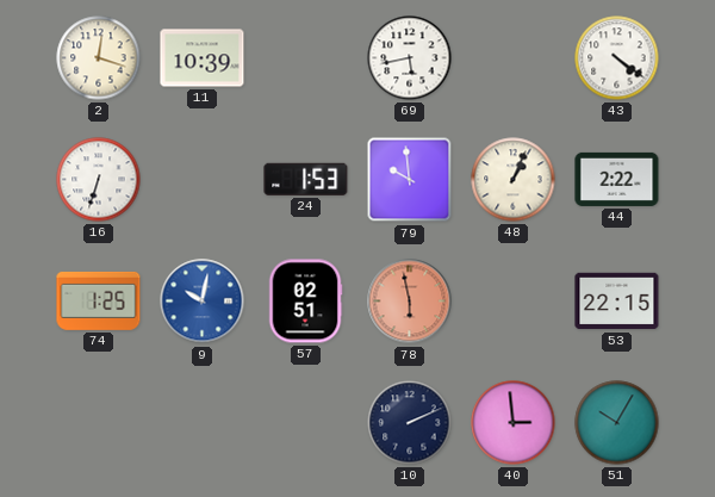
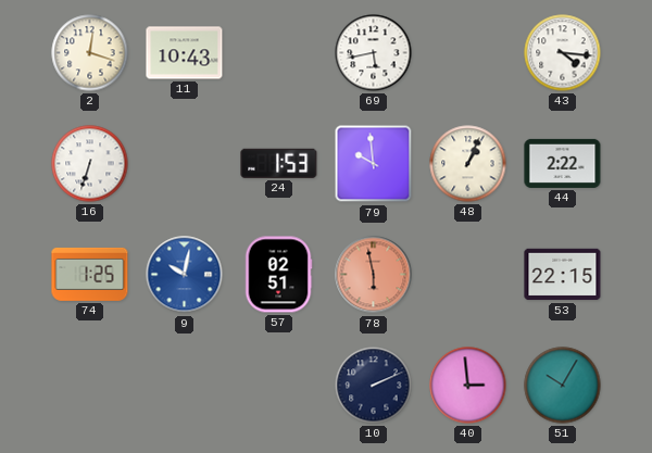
11: 10:39 -> 10:43 (185, 53)
43: 4:21 -> 4:16 (563, 53)
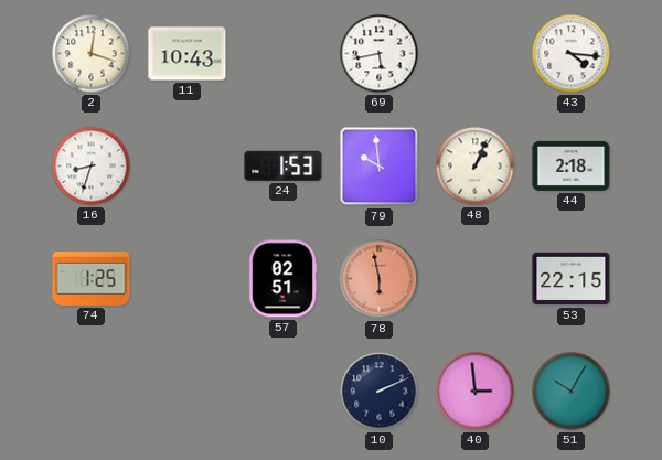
16: 6:33 -> 8:33 (92, 167)
44: 2:22 -> 2:18 (572, 165)
9: 10:02 -> none (185, 275)
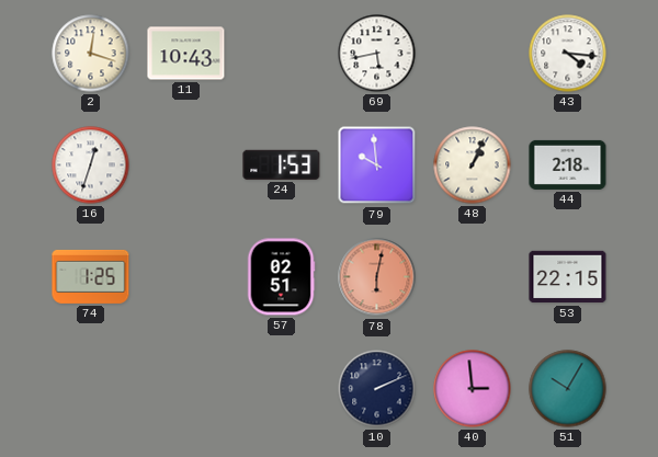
16: 8:33 -> 12:33 (91, 165)
78: 5:58 -> 6:02 (377, 277)
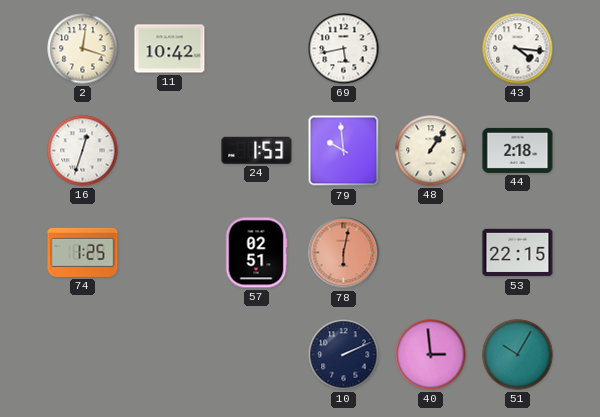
11: 10:43 -> 10:42 (170, 49)
48: 1:04 -> 1:06 (431, 151)
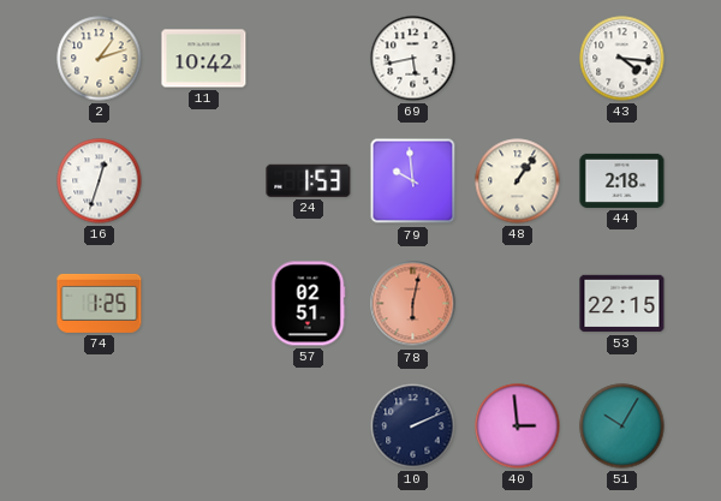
2: 12:18 -> 1:12 (100, 59)
